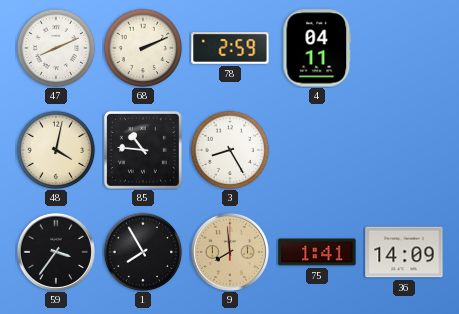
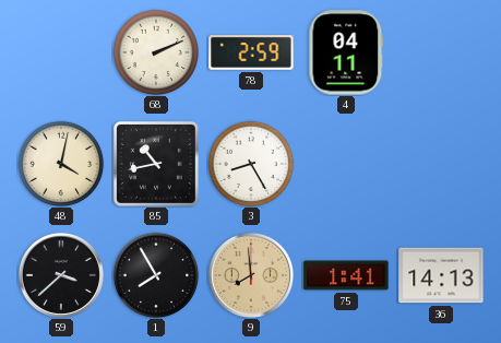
47: 8:11 -> none (56, 48)
85: 10:46 -> 10:43 (156, 164)
59: 3:36 -> 3:38 (61, 275)
36: 14:09 -> 14:13 (441, 275)
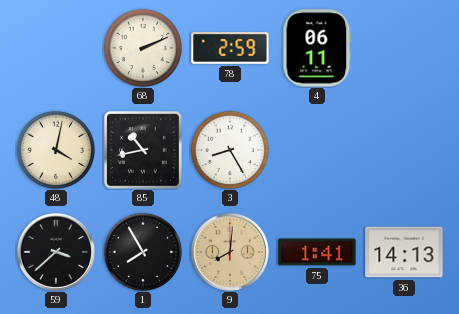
4: 04:11 -> 06:11 (317, 48)
9: 7:59 -> 8:01 (230, 252)
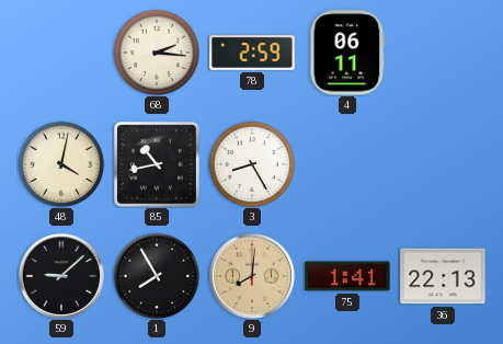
68: 2:11 -> 2:16 (157, 53)
59: 3:38 -> 9:08 (61, 276)
36: 14:13 -> 22:13 (443, 276)
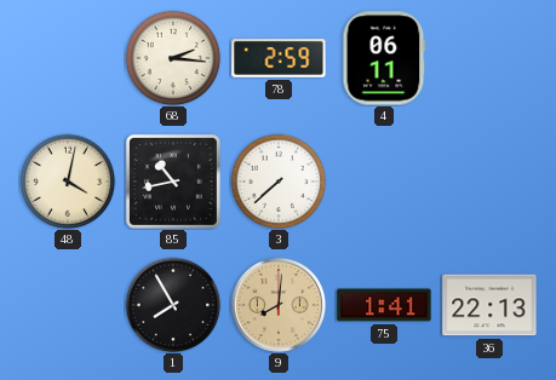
3: 8:25 -> 7:38 (279, 182)
59: 9:08 -> none (61, 276)
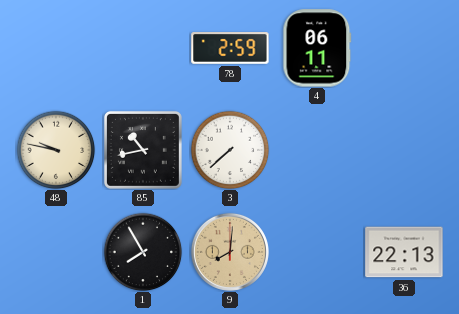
68: 2:16 -> none (173, 58)
48: 4:02 -> 9:47 (56, 150)
75: 1:41 -> none (384, 305)
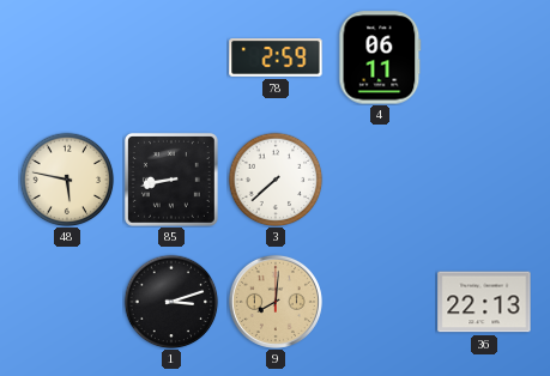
48: 9:47 -> 5:47 (67, 180)
85: 10:43 -> 8:43 (171, 180)
1: 7:55 -> 3:12 (171, 302)
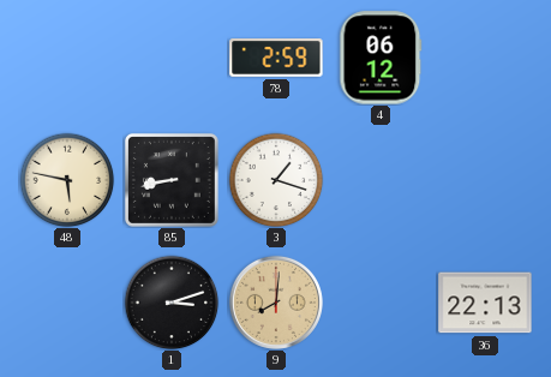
4: 06:11 -> 06:12 (381, 58)
3: 7:38 -> 1:18 (276, 180)
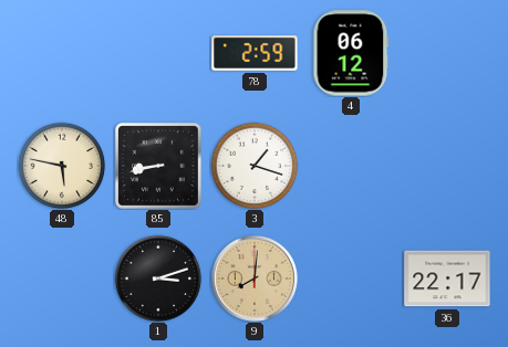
36: 22:13 -> 22:17 (447, 278)
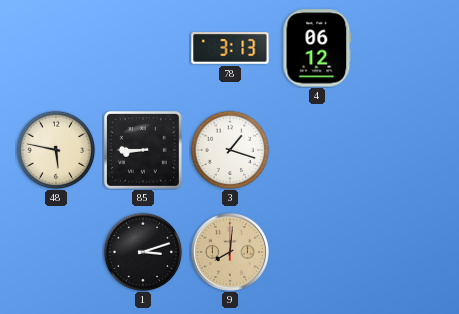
78: 2:59 -> 3:13 (230, 48)
85: 8:43 -> 8:45 (143, 150)
36: 22:17 -> none (447, 278)
